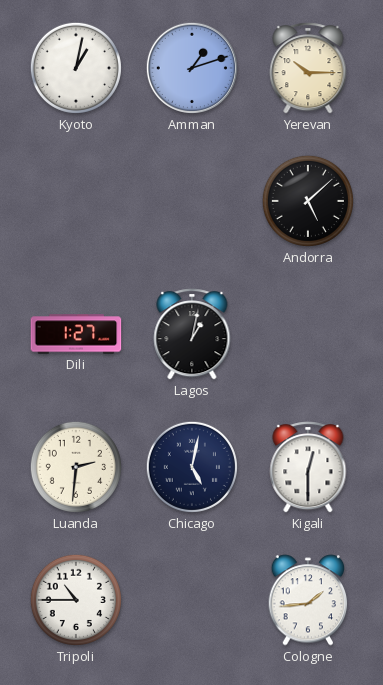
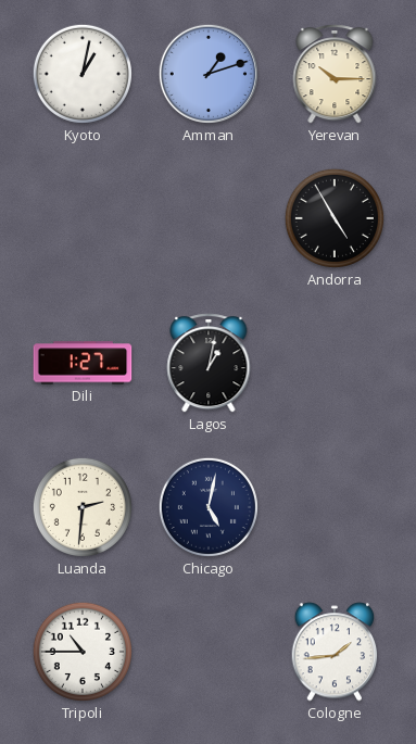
Andorra: 5:08 -> 4:55 (335, 218)
Kigali: 12:30 -> none (308, 467)
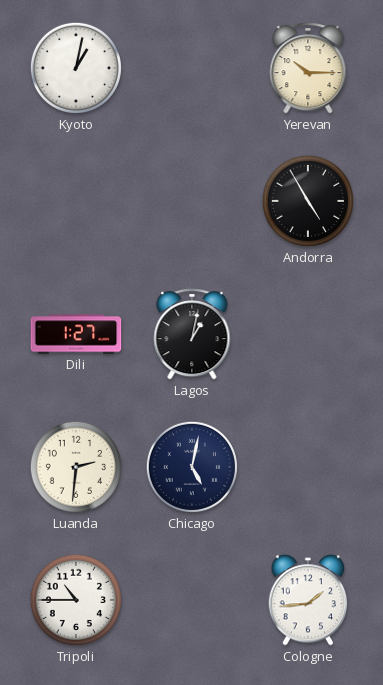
Amman: 1:12 -> none (209, 74)
